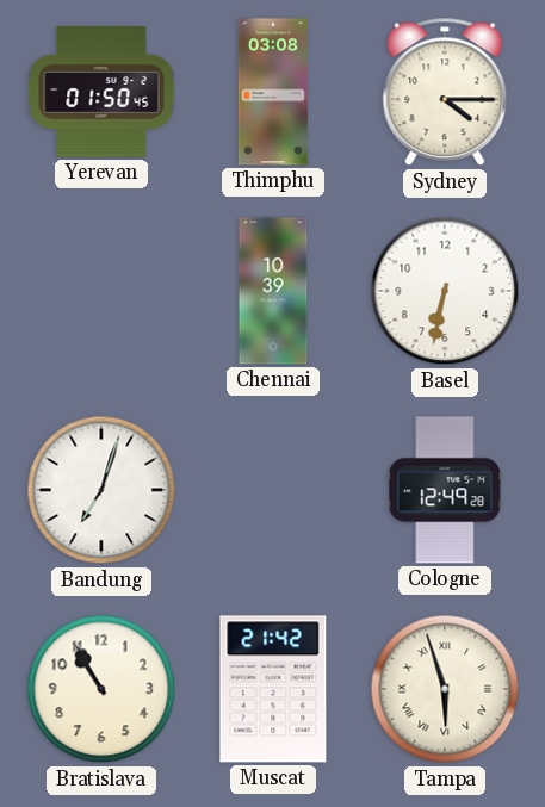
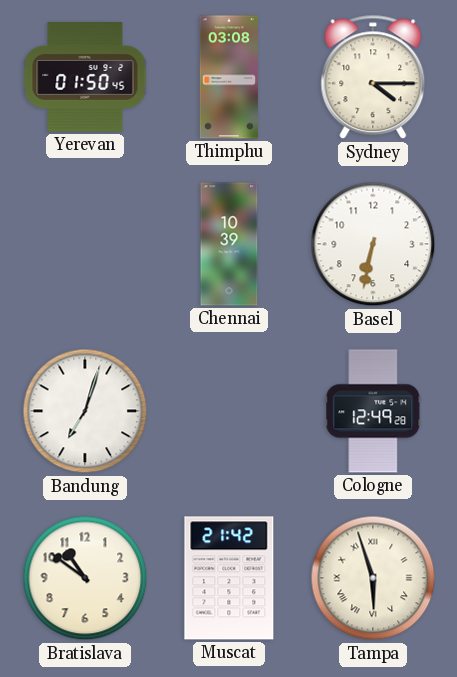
Bratislava: 10:55 -> 10:51 (85, 578)
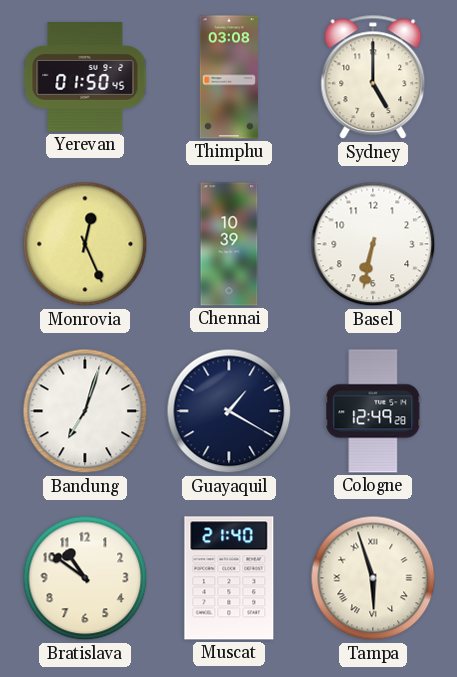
Sydney: 4:15 -> 5:00 (373, 77)
Monrovia: none -> 12:26 (85, 244)
Guayaquil: none -> 1:20 (229, 411)
Muscat: 21:42 -> 21:40 (229, 578)
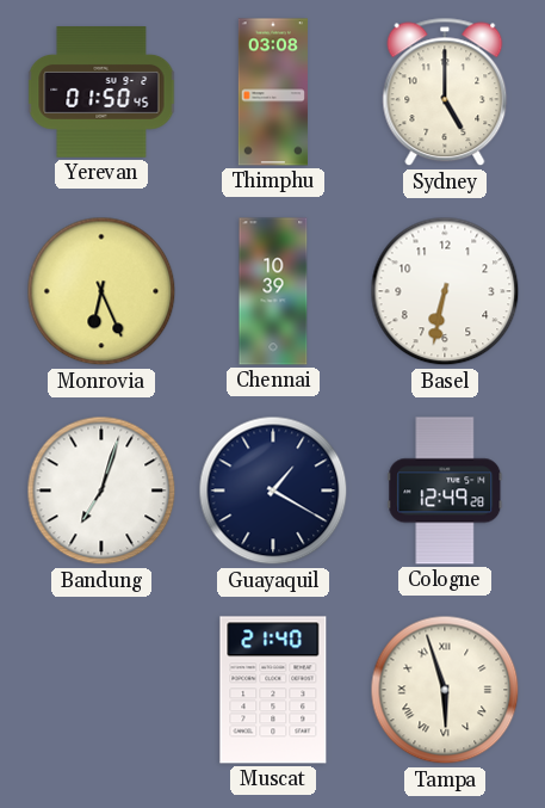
Monrovia: 12:26 -> 6:26 (101, 291)
Bratislava: 10:51 -> none (85, 578)
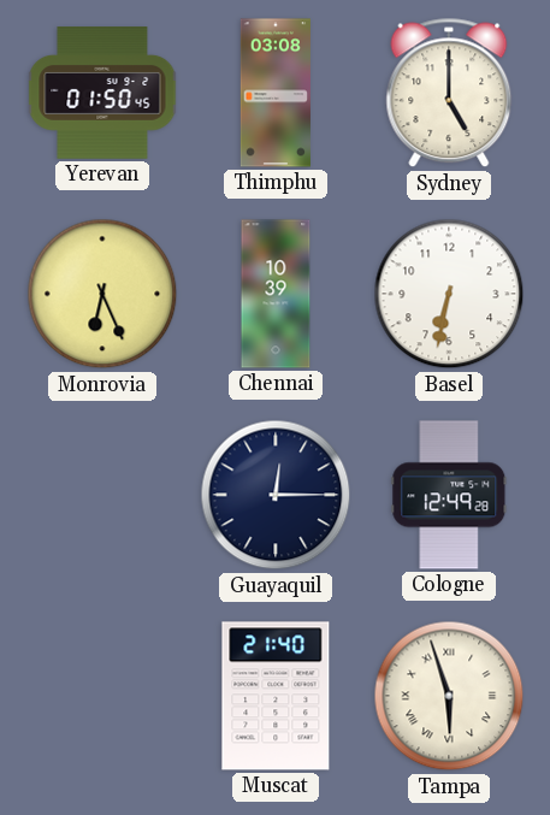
Bandung: 7:03 -> none (101, 491)
Guayaquil: 1:20 -> 12:15 (276, 495)
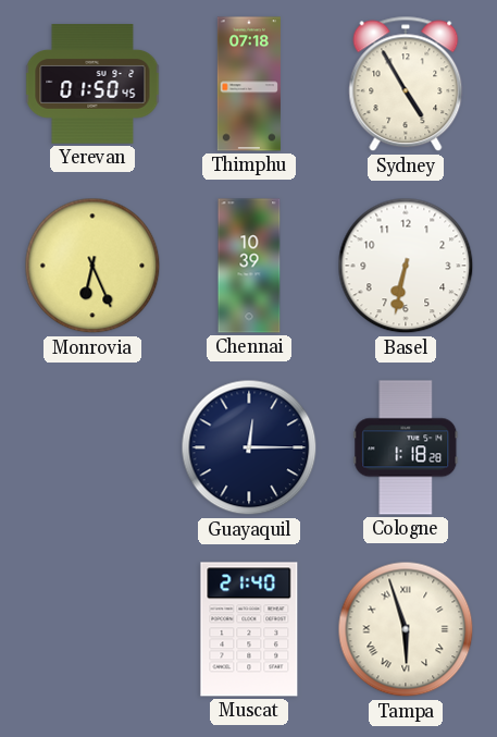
Thimphu: 03:08 -> 07:18 (249, 84)
Sydney: 5:00 -> 4:55 (406, 84)
Cologne: 12:49 -> 1:18 (406, 447)
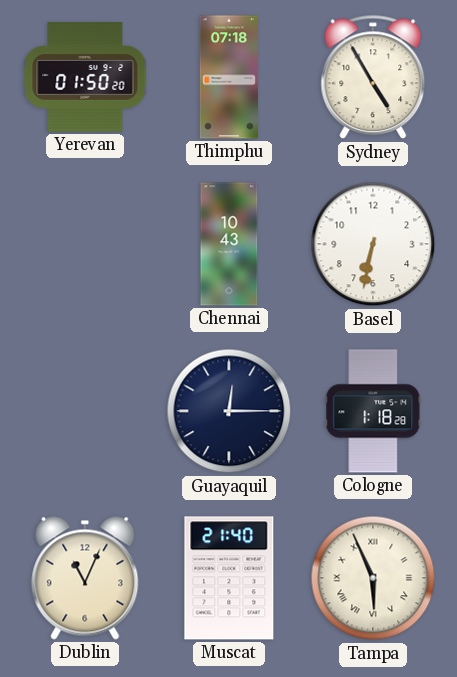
Yerevan: 01:50:45 -> 01:50:20 (85, 77)
Monrovia: 6:26 -> none (92, 266)
Chennai: 10:39 -> 10:43 (229, 244)
Dublin: none -> 11:04 (85, 578)
Tampa: 5:57 -> 5:56 (373, 578)
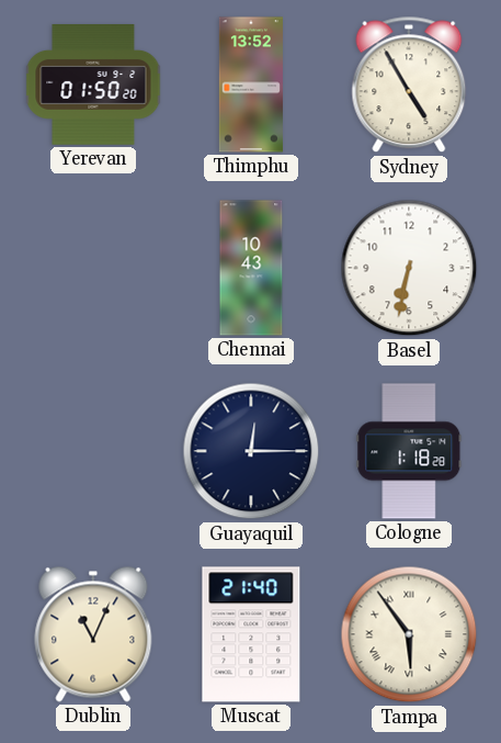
Thimphu: 07:18 -> 13:52 (251, 85)
Tampa: 5:56 -> 5:54 (409, 634)
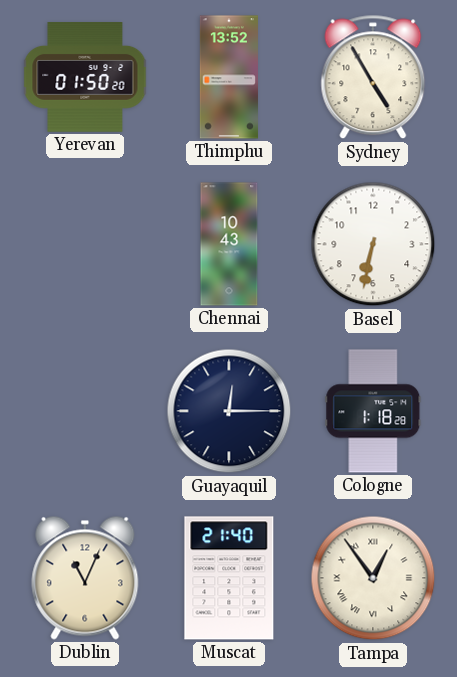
Tampa: 5:54 -> 12:54 (373, 578)
